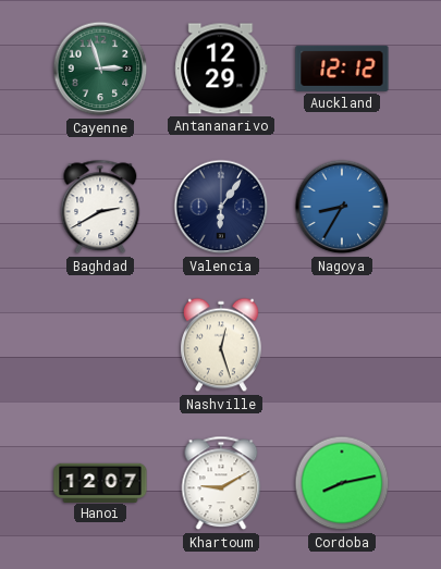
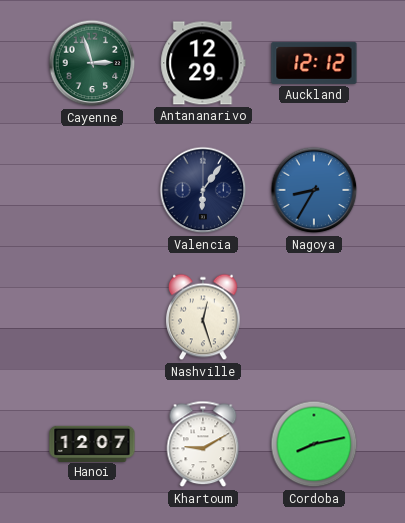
Baghdad: 2:40 -> none (100, 207)
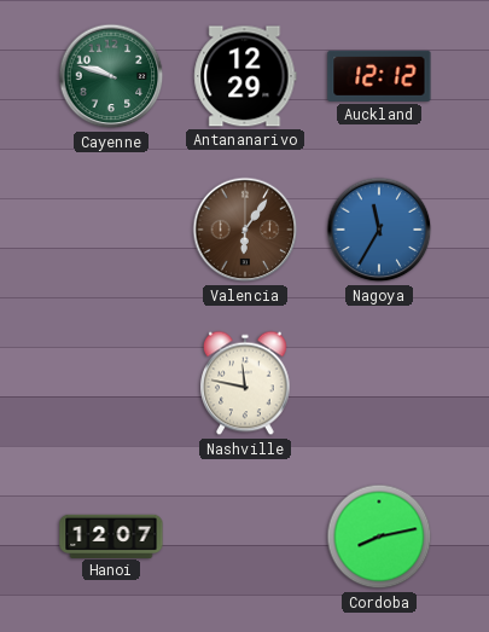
Cayenne: 2:57 -> 9:48 (111, 76)
Valencia dial: navy -> brown (245, 230)
Nagoya: 8:35 -> 11:35 (379, 230)
Nashville: 12:27 -> 11:47 (246, 383)
Khartoum: 9:10 -> none (203, 444)
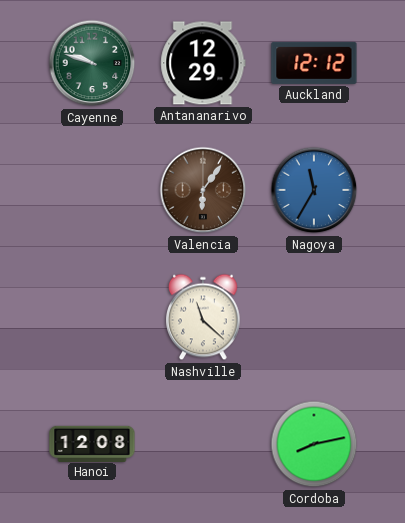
Nashville: 11:47 -> 11:22 (204, 317)
Hanoi: 12:07 -> 12:08 (92, 443)
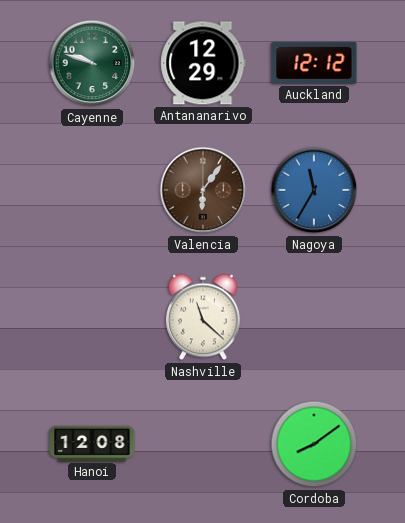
Cordoba: 8:13 -> 8:09 (314, 444)
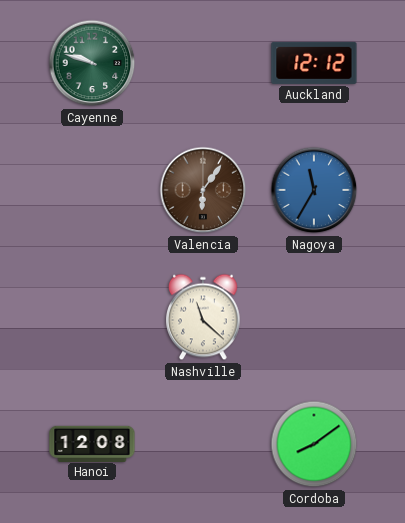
Antananarivo: 12:29 -> none (203, 63)
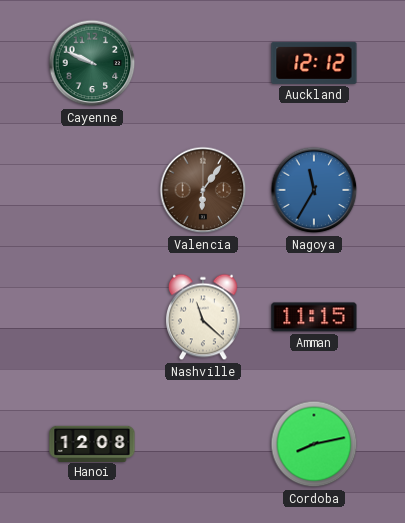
Cayenne: 9:48 -> 9:49 (92, 63)
Amman: none -> 11:15 (314, 317)
Cordoba: 8:09 -> 8:13 (314, 444)
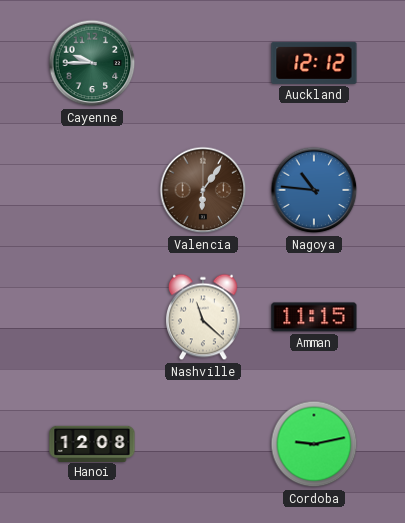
Cayenne: 9:49 -> 9:45 (92, 63)
Nagoya: 11:35 -> 10:46 (314, 190)
Cordoba: 8:13 -> 9:13 (314, 444)
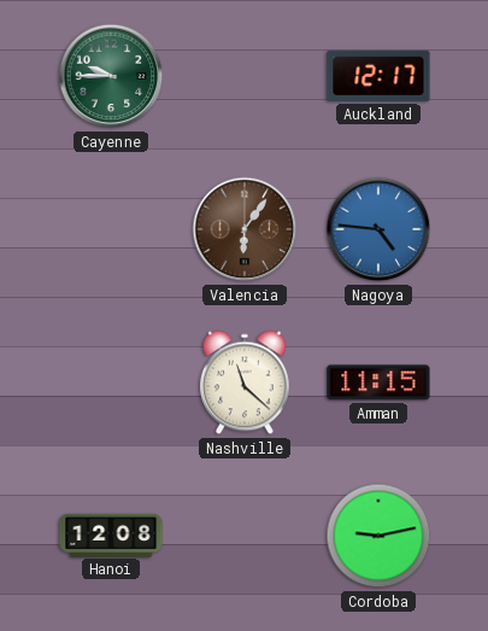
Auckland: 12:12 -> 12:17 (378, 76)
Nagoya: 10:46 -> 4:46 (378, 229)
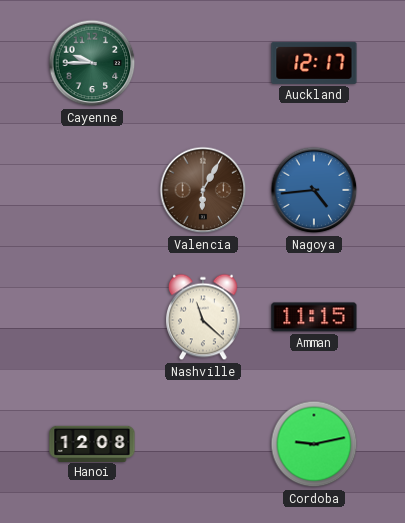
Valencia: 6:06 -> 6:05 (203, 190)
Nagoya: 4:46 -> 4:44 (314, 190)
